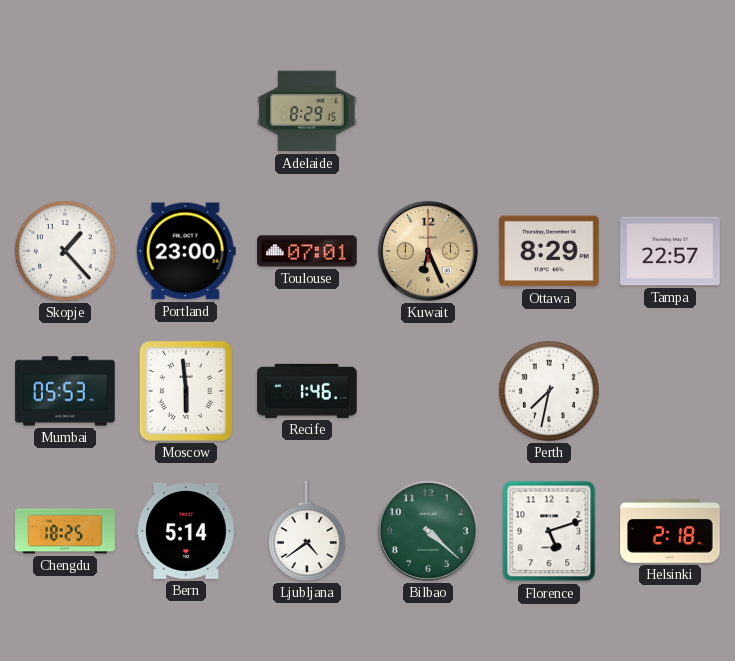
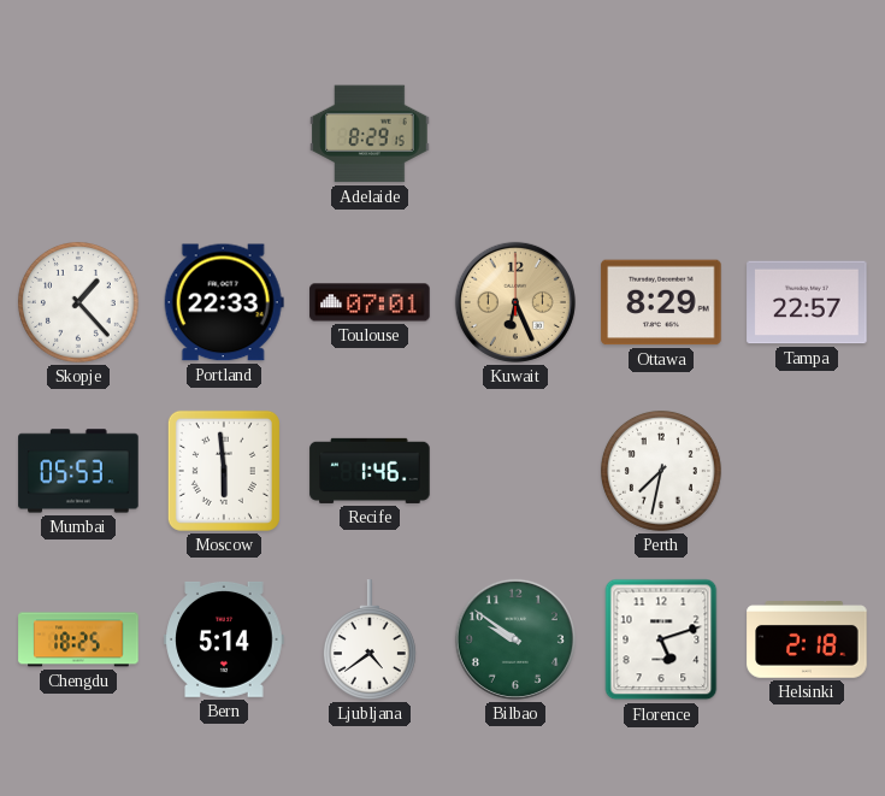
Portland: 23:00 -> 22:33 (224, 302)
Bilbao: 4:22 -> 9:51 (515, 639)
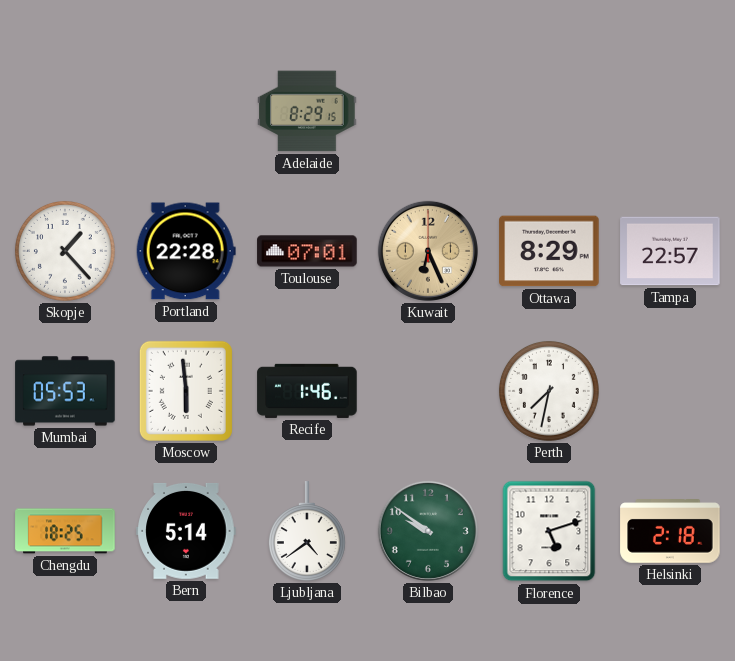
Portland: 22:33 -> 22:28 (186, 251)
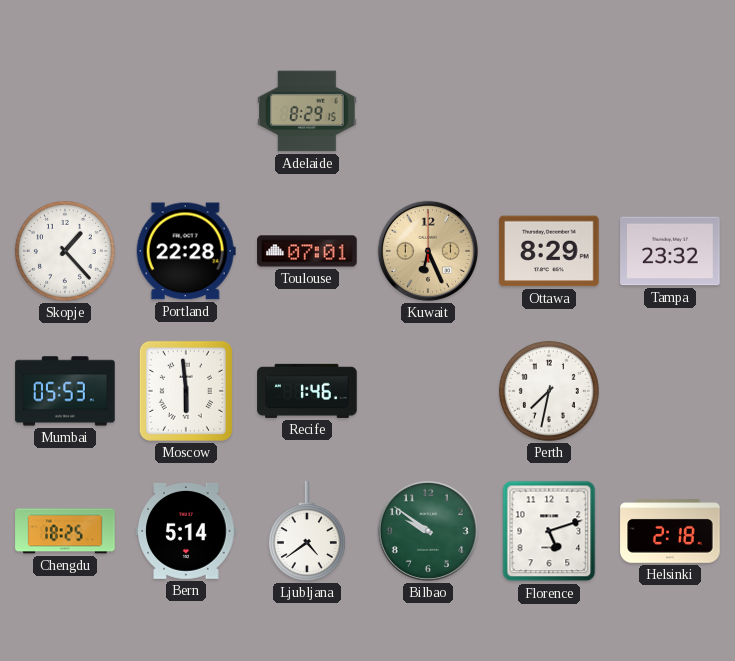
Tampa: 22:57 -> 23:32 (670, 251)
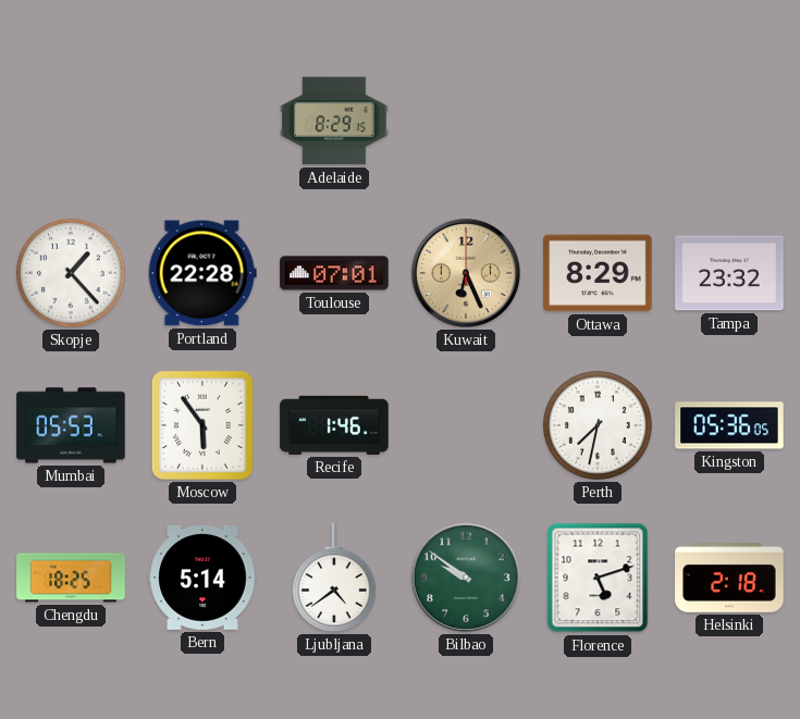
Moscow: 5:59 -> 5:54 (202, 425)
Kingston: none -> 05:36 (729, 425)
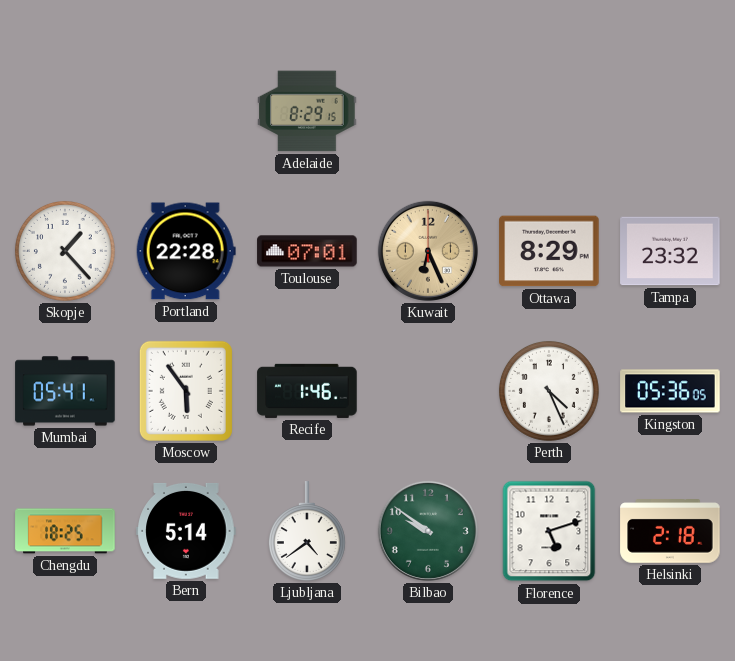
Mumbai: 05:53 -> 05:41 (65, 391)
Perth: 7:32 -> 4:26 (549, 391)
